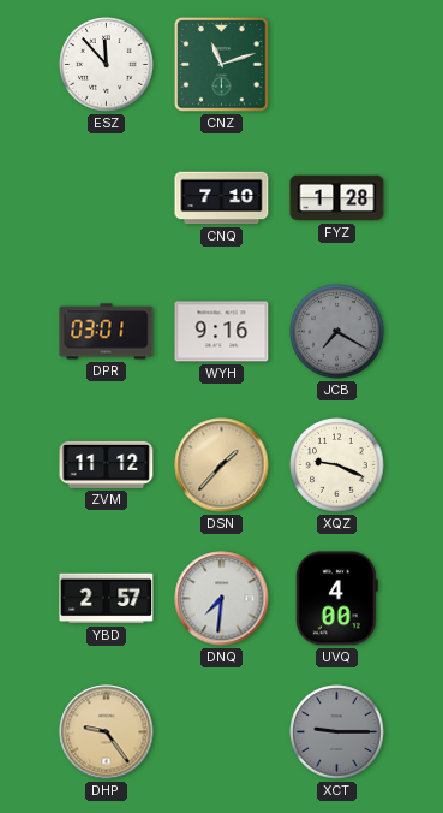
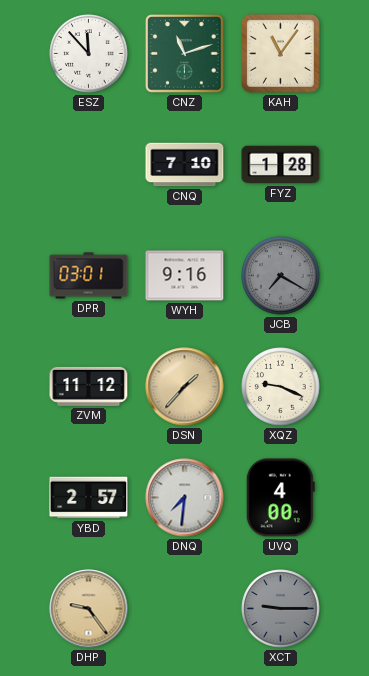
KAH: none -> 11:06 (281, 54)
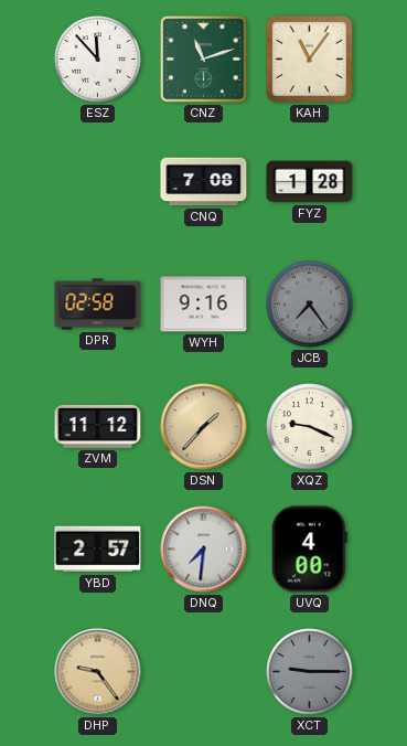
CNQ: 7:10 -> 7:08 (204, 182)
DPR: 03:01 -> 02:58 (98, 305)
JCB: 7:20 -> 7:24 (310, 305)
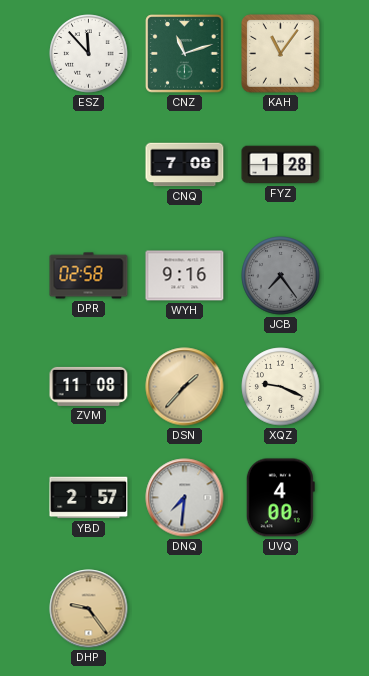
ZVM: 11:12 -> 11:08 (89, 386)
XCT: 9:15 -> none (310, 672)
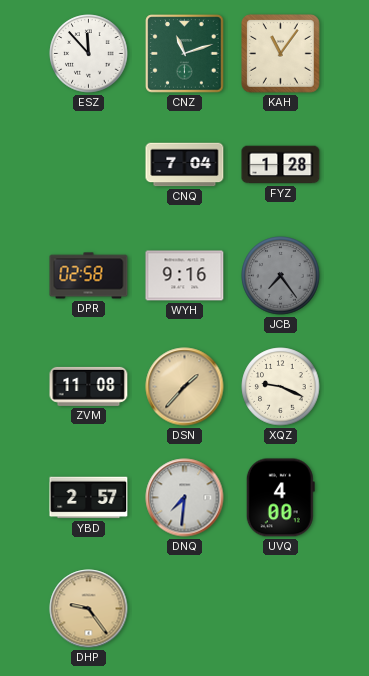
CNQ: 7:08 -> 7:04 (185, 165)
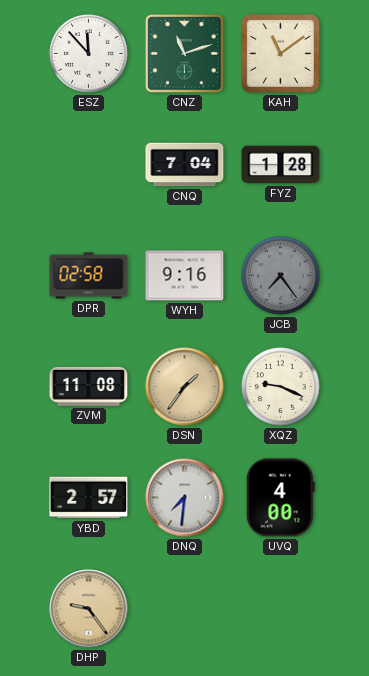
KAH: 11:06 -> 11:09 (281, 54)
DSN: 1:37 -> 1:36 (185, 387)
